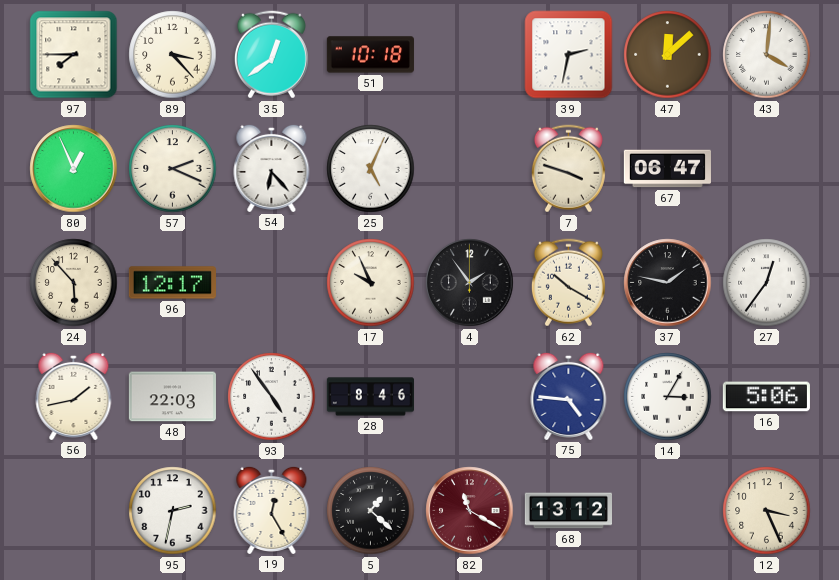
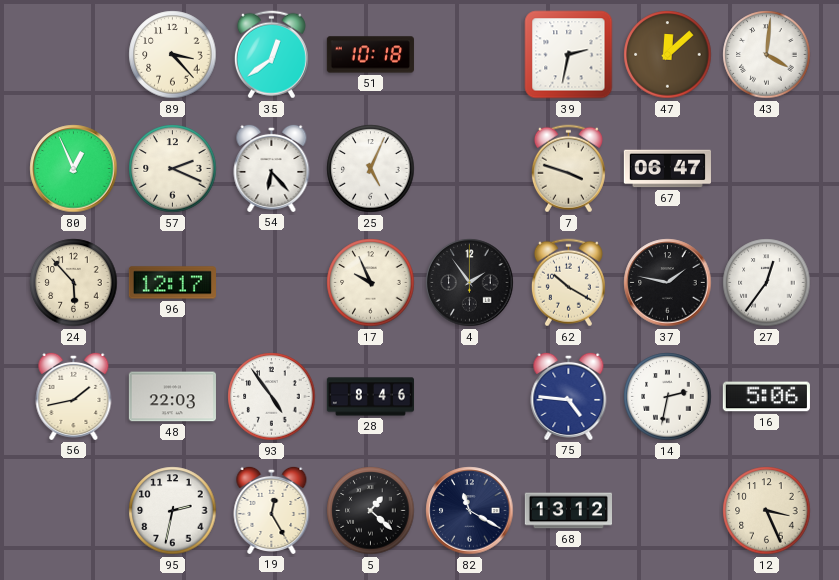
97: 7:45 -> none (74, 55)
14: 3:05 -> 2:32 (668, 397)
82 dial: burgundy -> navy (470, 511)
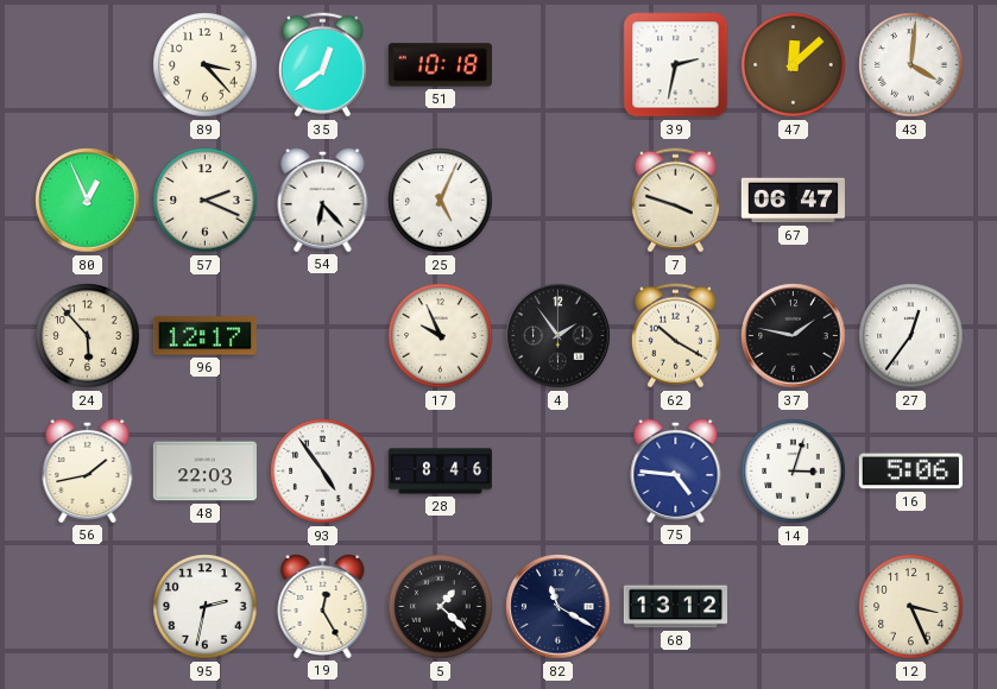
14: 2:32 -> 3:03 (794, 472)
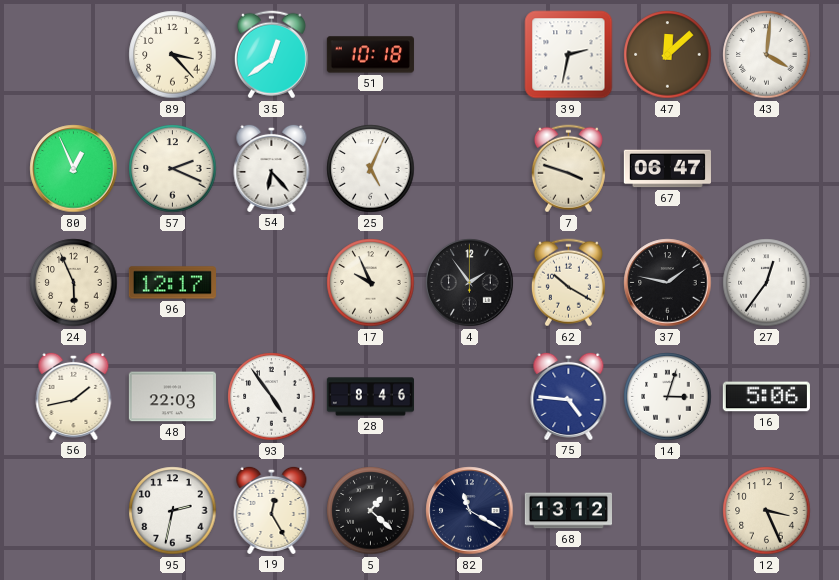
24: 5:53 -> 5:56 (74, 283)
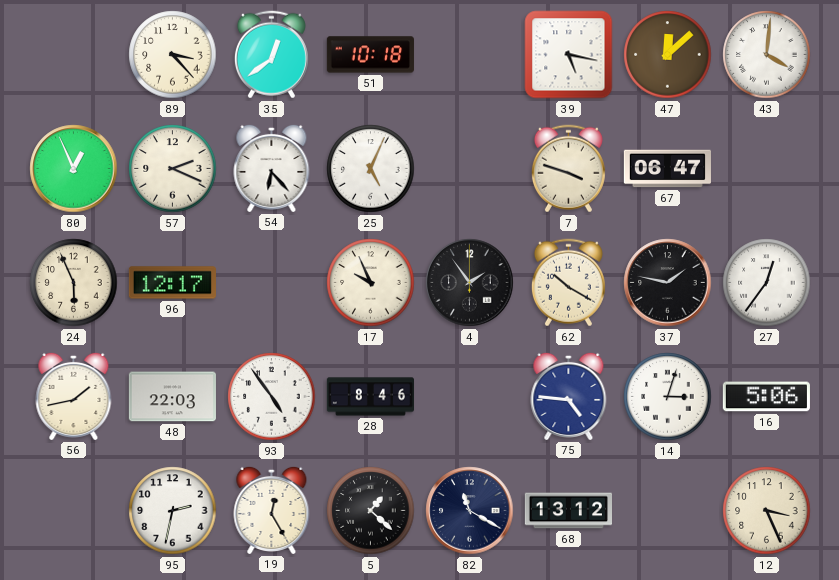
39: 2:32 -> 5:17 (569, 55)
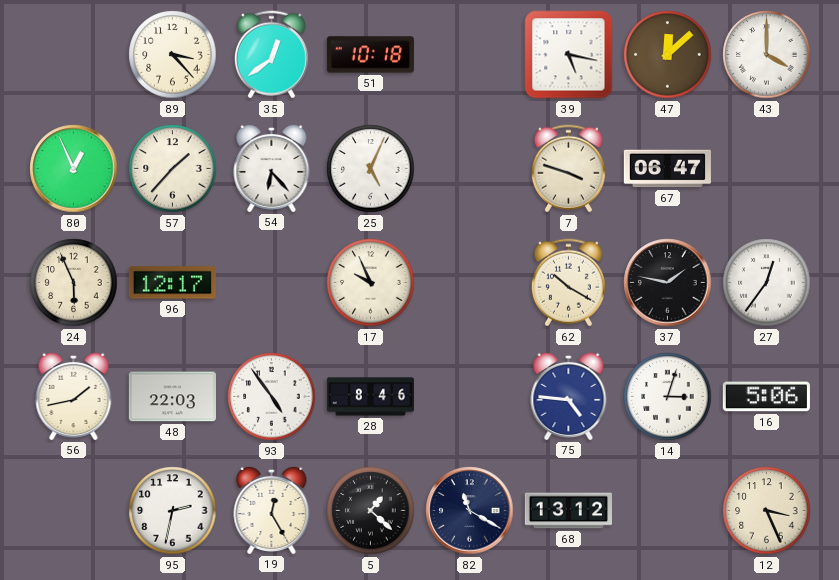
43: 4:01 -> 4:00 (767, 55)
57: 2:19 -> 1:37 (173, 169)
4: 1:54 -> none (470, 283)
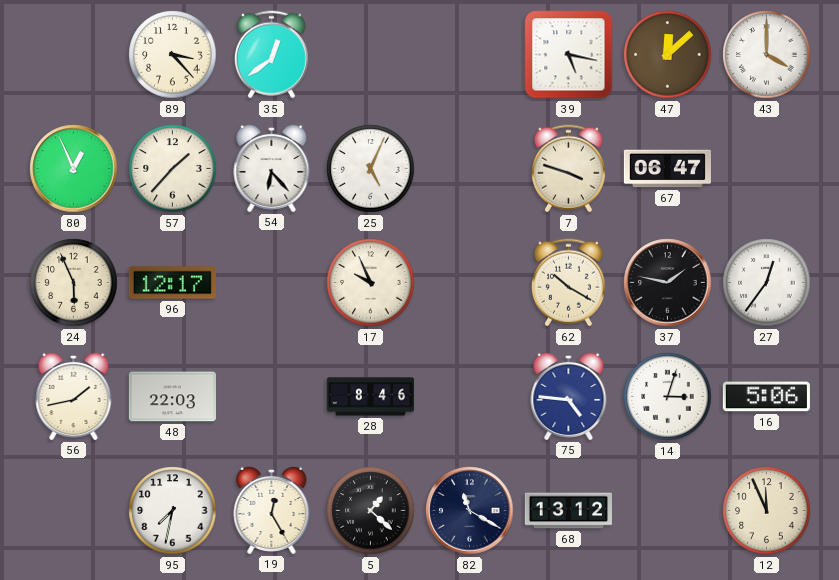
51: 10:18 -> none (370, 55)
93: 4:54 -> none (272, 397)
95: 2:32 -> 7:32 (173, 511)
12: 3:26 -> 11:56 (767, 511)
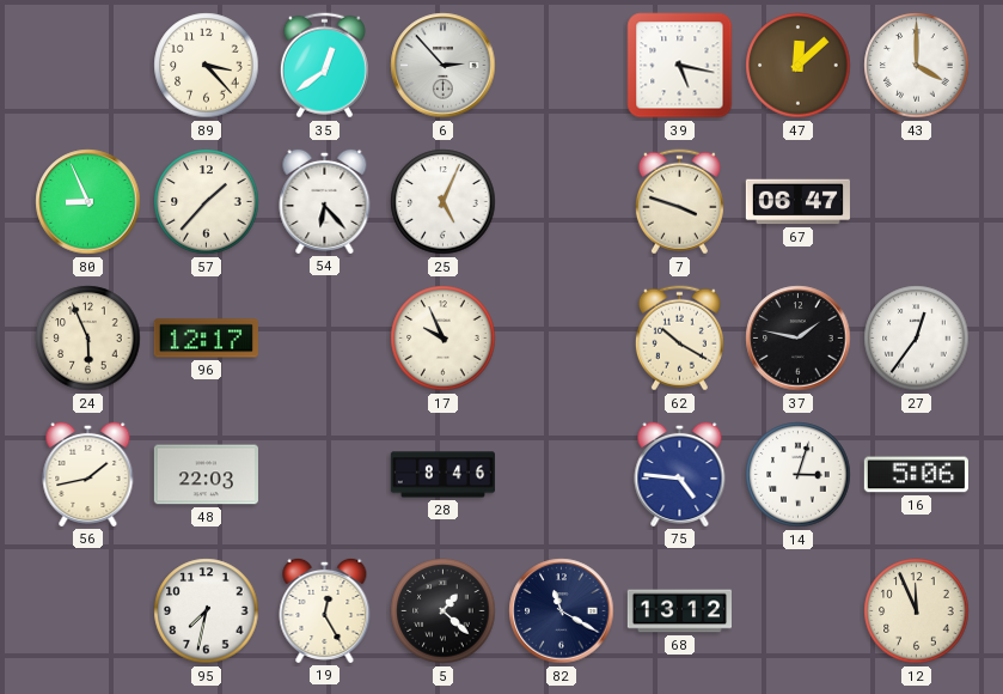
6: none -> 2:53 (444, 66)
80: 12:56 -> 8:56 (88, 202)
